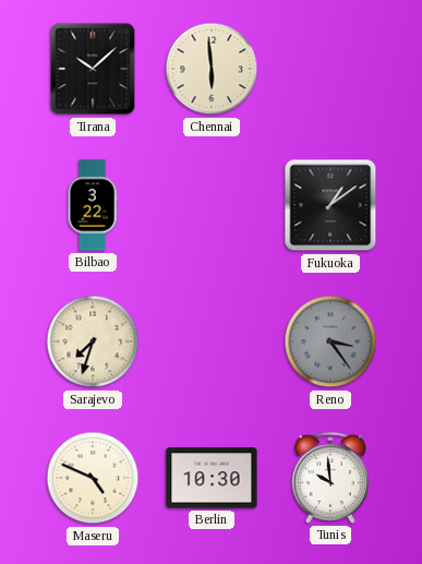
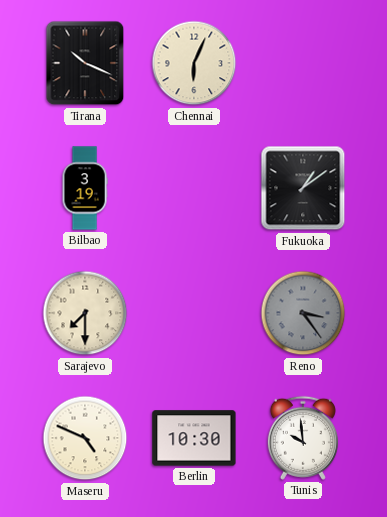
Tirana: 10:08 -> 10:19 (85, 63)
Chennai: 5:59 -> 6:04 (194, 63)
Bilbao: 3:22 -> 3:19 (85, 188)
Sarajevo: 7:33 -> 7:30 (85, 313)
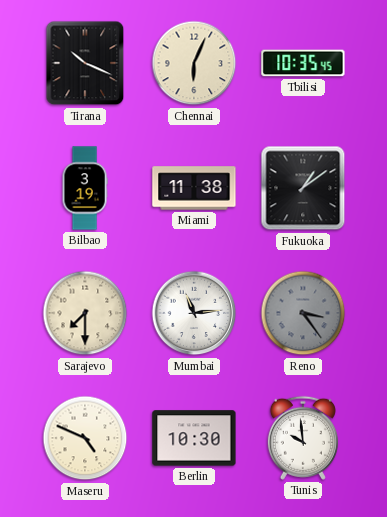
Tbilisi: none -> 10:35 (303, 63)
Miami: none -> 11:38 (194, 188)
Mumbai: none -> 11:14 (194, 313)
